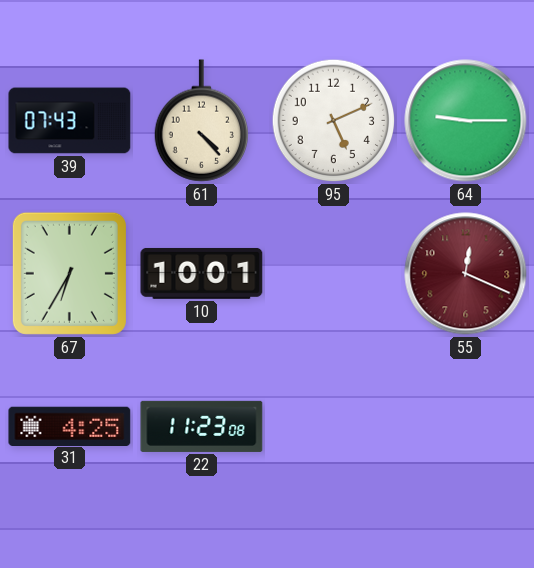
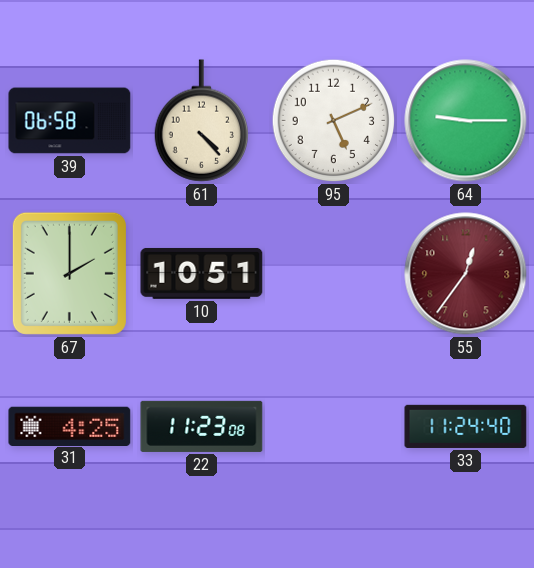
39: 07:43 -> 06:58 (70, 121)
67: 6:35 -> 2:00 (69, 273)
10: 10:01 -> 10:51 (202, 273)
55: 12:19 -> 12:36 (466, 274)
33: none -> 11:24 (466, 426)
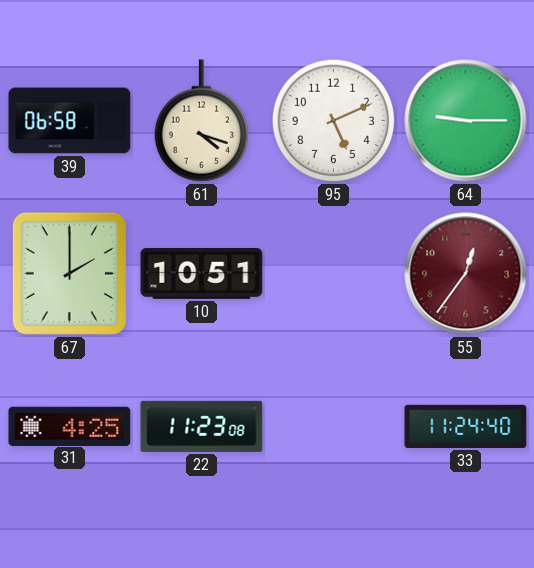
61: 4:23 -> 4:18 (201, 121)
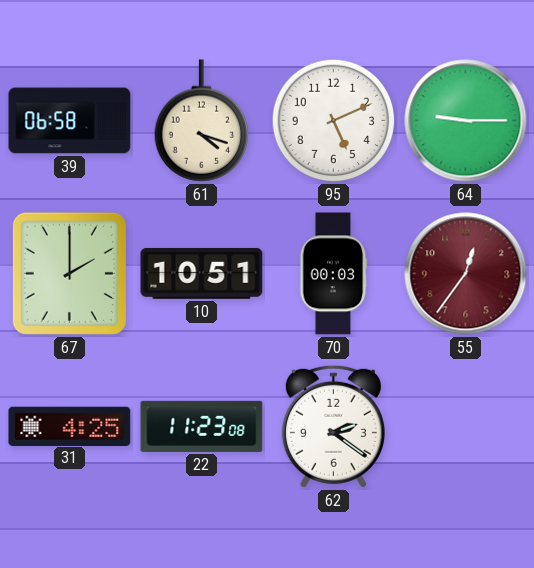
70: none -> 00:03 (334, 274)
62: none -> 2:21 (333, 426)
33: 11:24 -> none (466, 426)
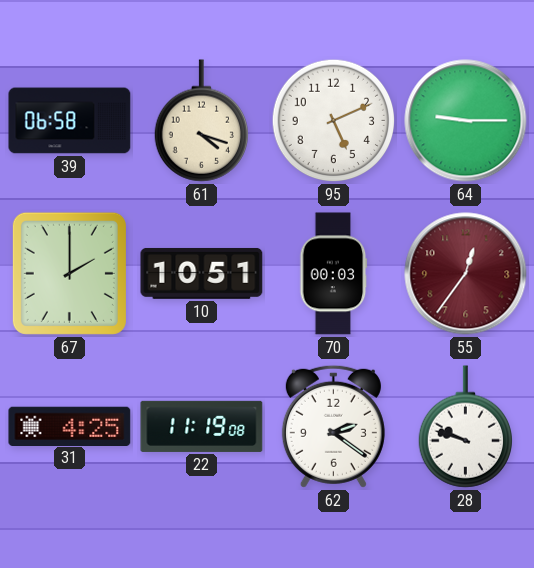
22: 11:23 -> 11:19 (202, 426)
28: none -> 9:48 (465, 427)
